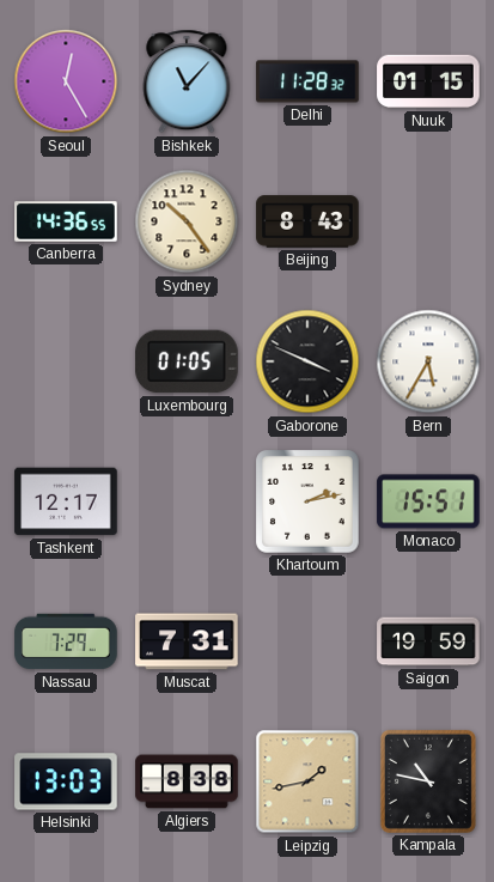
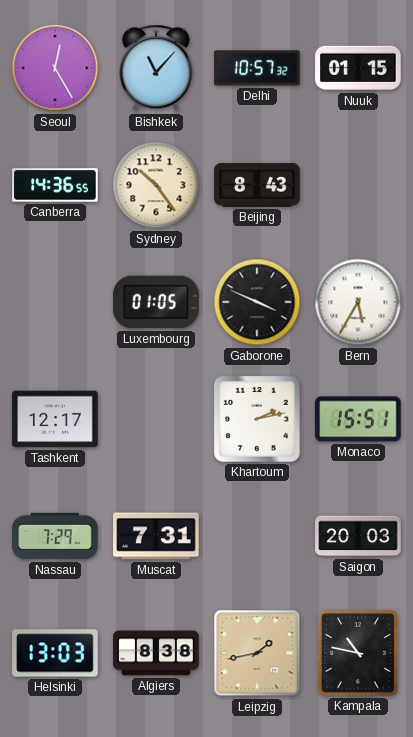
Delhi: 11:28 -> 10:57 (257, 68)
Saigon: 19:59 -> 20:03 (358, 536)
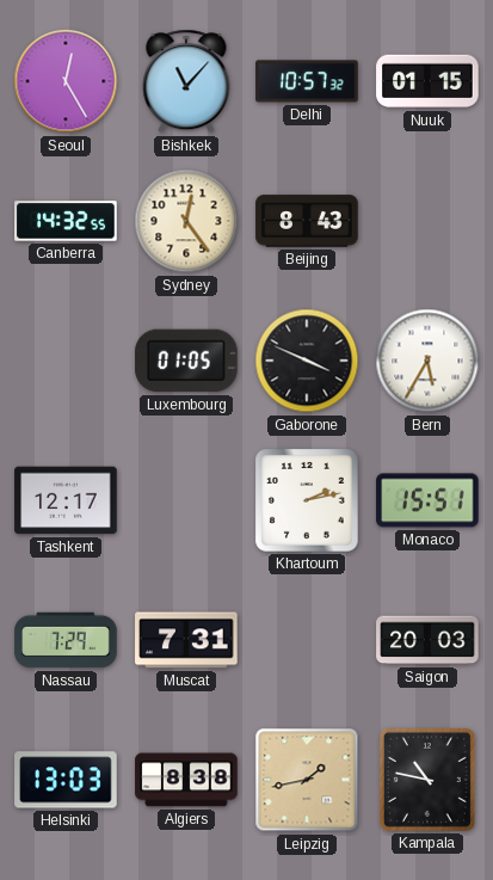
Canberra: 14:36 -> 14:32 (66, 221)
Sydney: 10:24 -> 12:24 (186, 221)
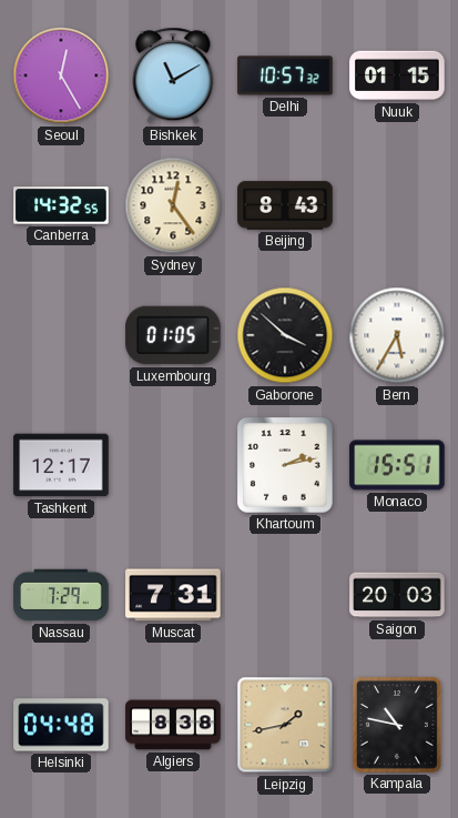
Bishkek: 11:07 -> 11:10 (173, 75)
Gaborone: 3:49 -> 3:52 (285, 335)
Helsinki: 13:03 -> 04:48 (61, 725)
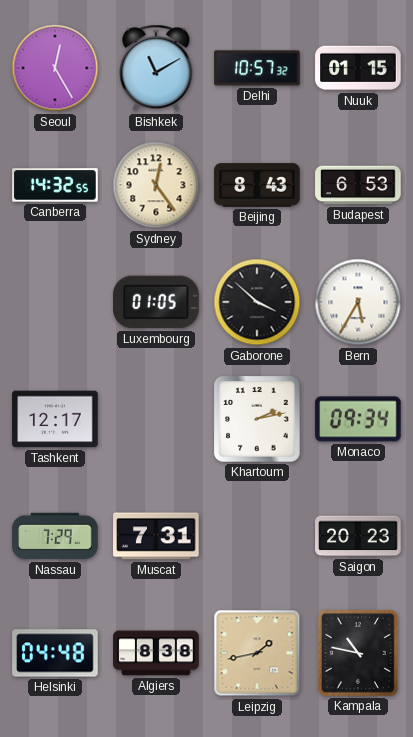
Budapest: none -> 6:53 (358, 185)
Monaco: 15:51 -> 09:34 (358, 419)
Saigon: 20:03 -> 20:23 (358, 536)
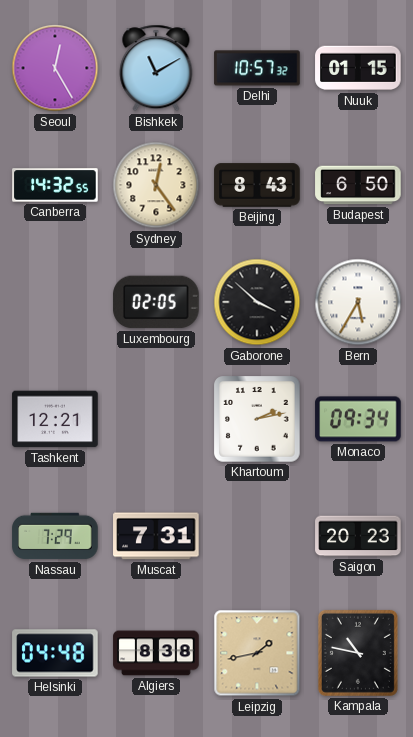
Budapest: 6:53 -> 6:50 (358, 185)
Luxembourg: 01:05 -> 02:05 (156, 302)
Tashkent: 12:17 -> 12:21 (55, 419)
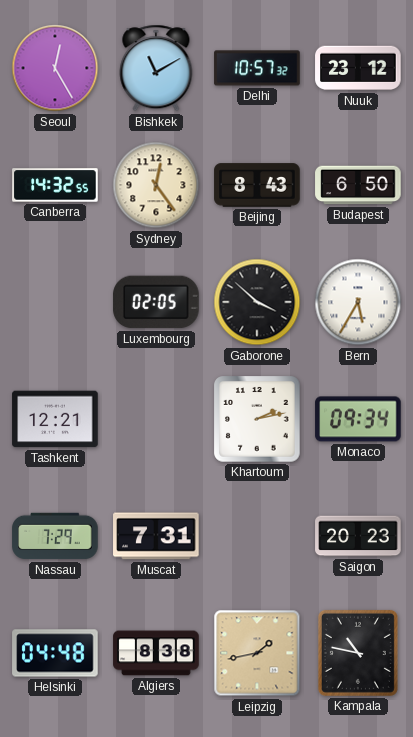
Nuuk: 01:15 -> 23:12 (358, 68)
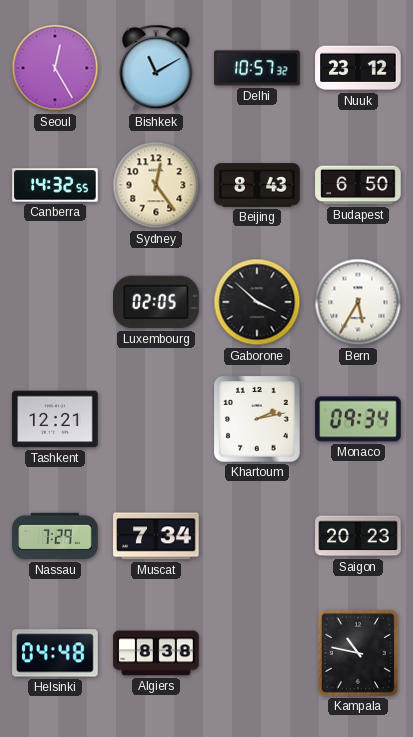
Muscat: 7:31 -> 7:34 (156, 536)
Leipzig: 1:43 -> none (257, 653)
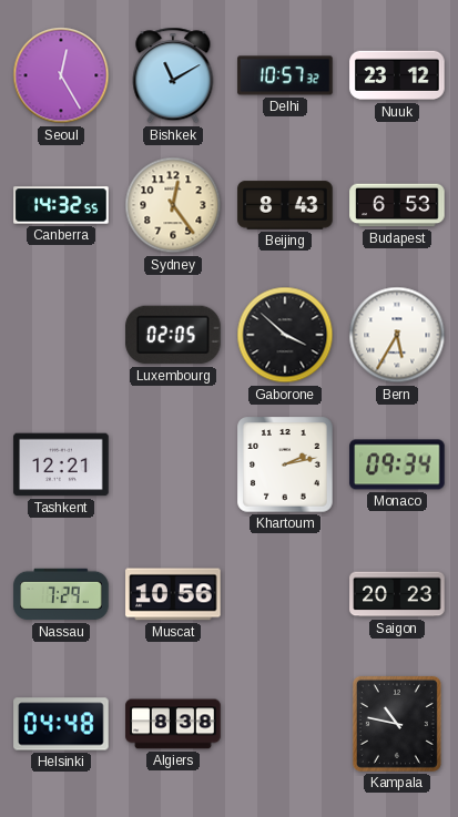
Budapest: 6:50 -> 6:53 (397, 205)
Muscat: 7:34 -> 10:56 (173, 594)
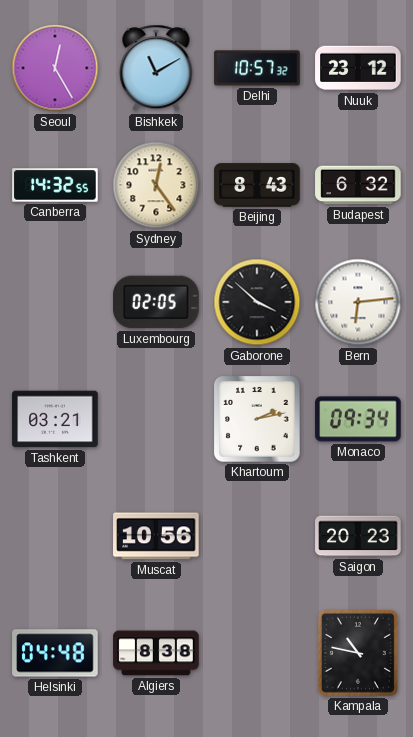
Budapest: 6:53 -> 6:32 (358, 185)
Bern: 5:35 -> 6:14 (358, 302)
Tashkent: 12:21 -> 03:21 (55, 419)
Nassau: 7:29 -> none (61, 594)
